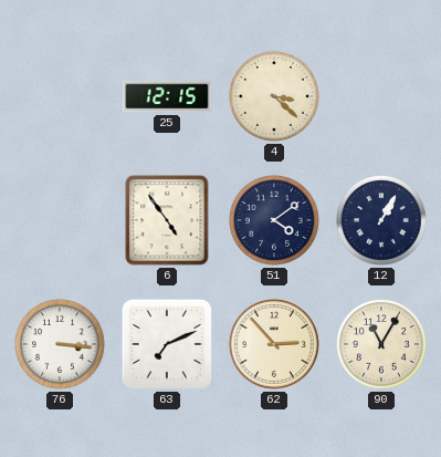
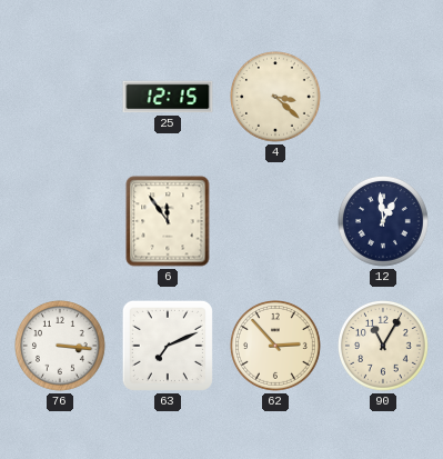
6: 4:54 -> 11:54 (168, 221)
51: 4:09 -> none (275, 221)
12: 1:05 -> 12:59 (384, 222)
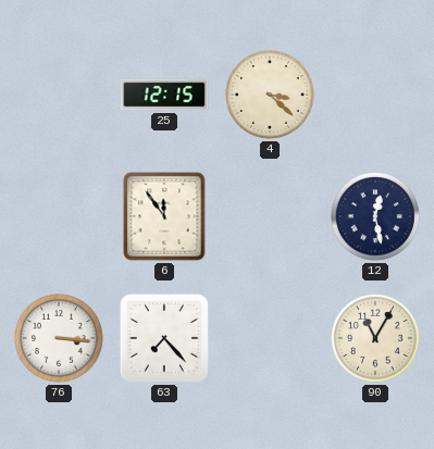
12: 12:59 -> 12:28 (376, 217)
63: 7:11 -> 7:23 (164, 338)
62: 2:53 -> none (276, 347)
